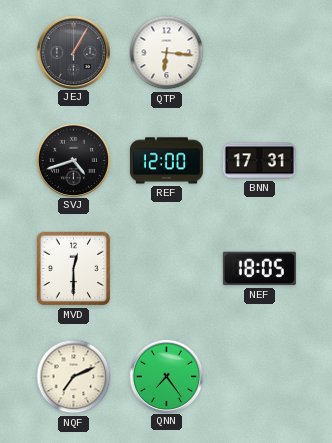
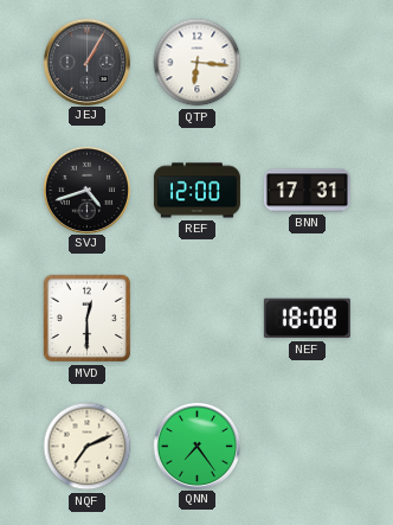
NEF: 18:05 -> 18:08 (307, 319)
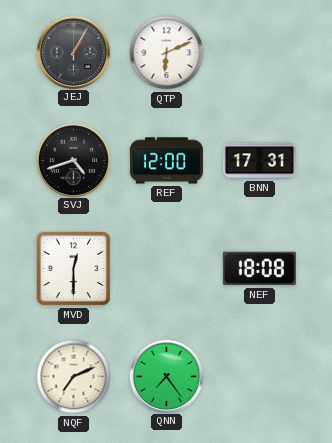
QTP: 6:16 -> 6:11 (167, 53)
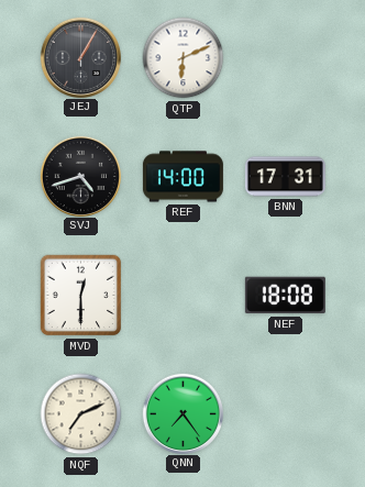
REF: 12:00 -> 14:00 (182, 177)
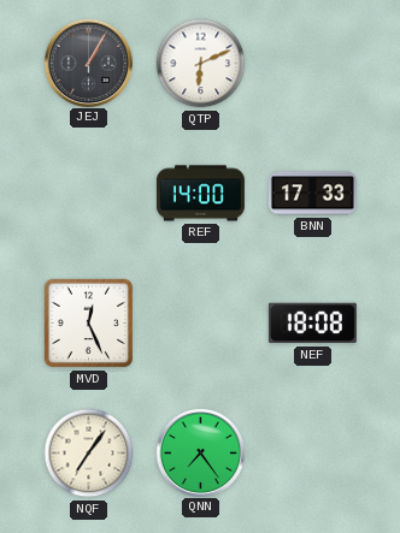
SVJ: 4:42 -> none (80, 176)
BNN: 17:31 -> 17:33 (312, 194)
MVD: 12:30 -> 12:26 (89, 324)
NQF: 7:11 -> 7:06 (89, 454)
